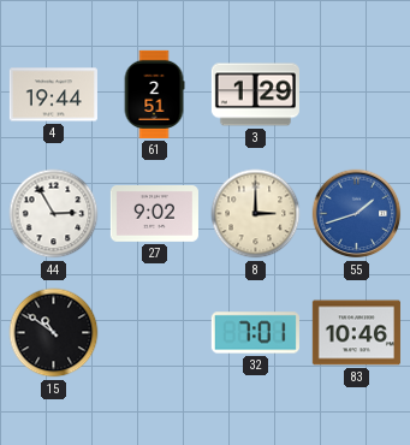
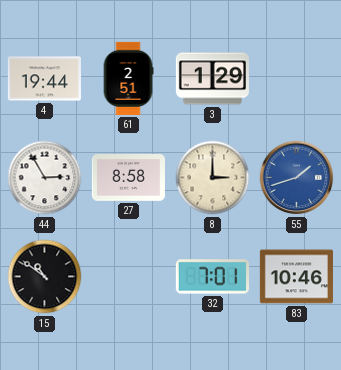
27: 9:02 -> 8:58 (128, 178)
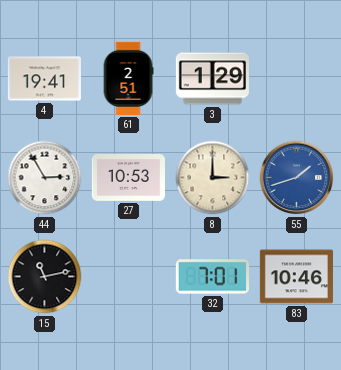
4: 19:44 -> 19:41 (44, 79)
27: 8:58 -> 10:53 (128, 178)
15: 10:51 -> 11:13 (45, 277)
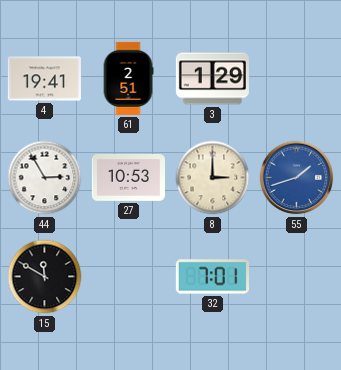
15: 11:13 -> 11:50 (45, 277)
83: 10:46 -> none (296, 277)
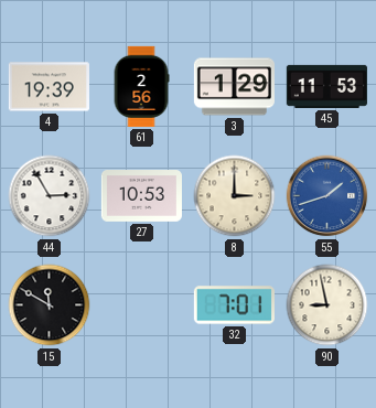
4: 19:41 -> 19:39 (49, 87)
61: 2:51 -> 2:56 (141, 86)
45: none -> 11:53 (326, 86)
90: none -> 8:58 (327, 305)
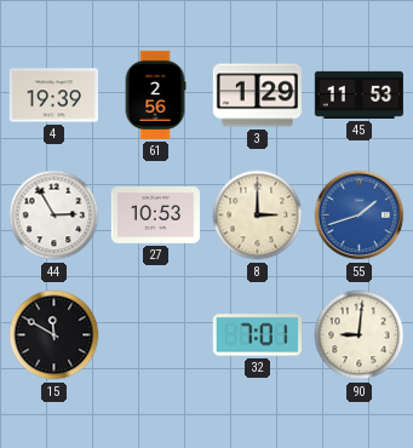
90: 8:58 -> 9:01 (360, 335)
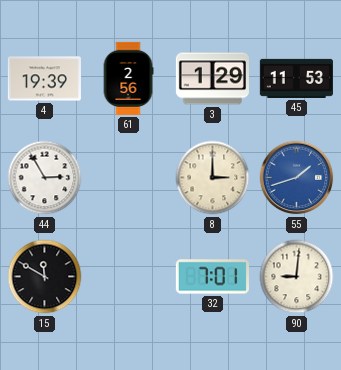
27: 10:53 -> none (155, 216)
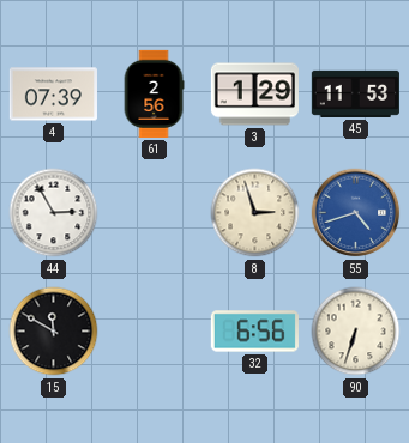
4: 19:39 -> 07:39 (53, 95)
8: 3:00 -> 2:57 (255, 213)
55: 1:42 -> 4:42 (356, 213)
32: 7:01 -> 6:56 (254, 332)
90: 9:01 -> 6:33 (356, 332)
